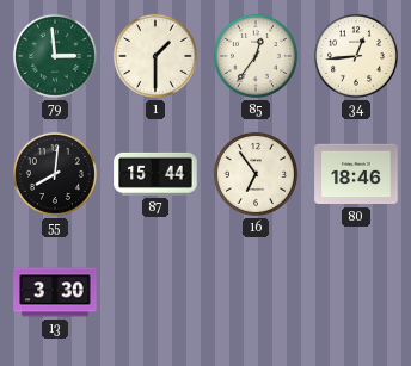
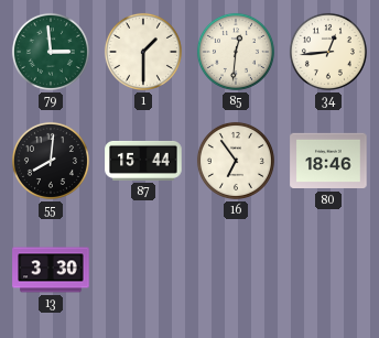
85: 12:36 -> 12:31 (236, 52)
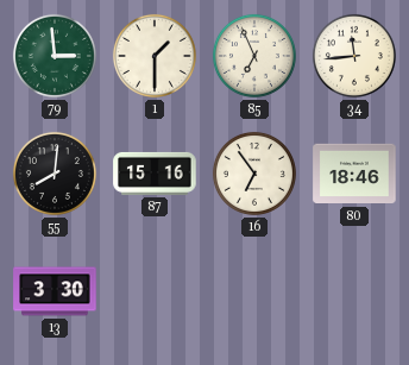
85: 12:31 -> 6:56 (254, 56)
34: 12:44 -> 11:44 (354, 56)
87: 15:44 -> 15:16 (155, 174)
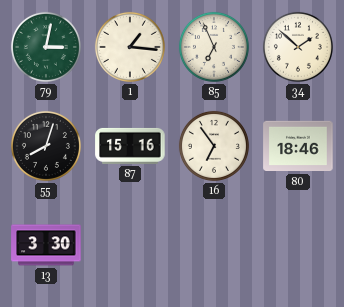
79: 2:59 -> 3:02 (46, 47)
1: 1:30 -> 1:16 (130, 47)
34: 11:44 -> 1:52 (298, 47)
55: 8:01 -> 8:03 (46, 146)
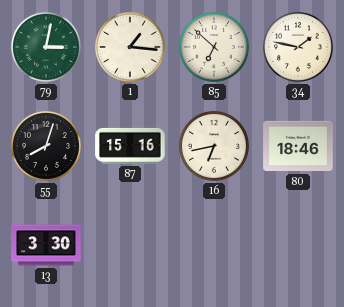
85: 6:56 -> 6:52 (214, 47)
34: 1:52 -> 1:47 (298, 47)
16: 6:54 -> 6:43 (214, 146)
